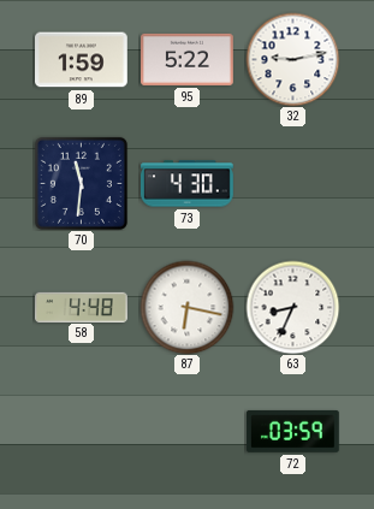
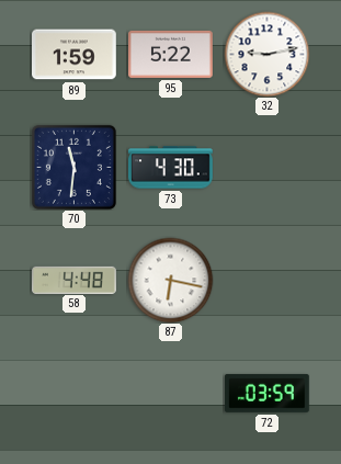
63: 8:34 -> none (292, 307)
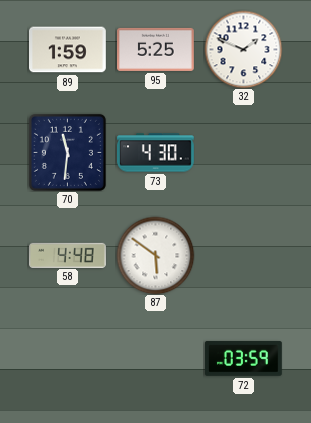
95: 5:22 -> 5:25 (156, 49)
32: 9:13 -> 1:49 (243, 49)
87: 6:17 -> 5:51 (155, 255)
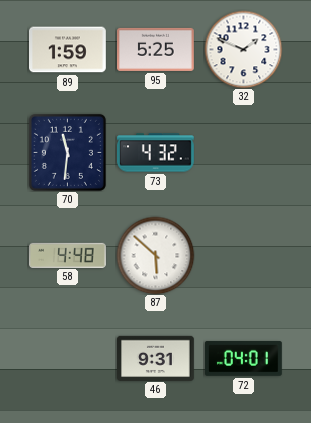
73: 4:30 -> 4:32 (156, 153)
87: 5:51 -> 5:52 (155, 255)
46: none -> 9:31 (156, 358)
72: 03:59 -> 04:01 (244, 358)
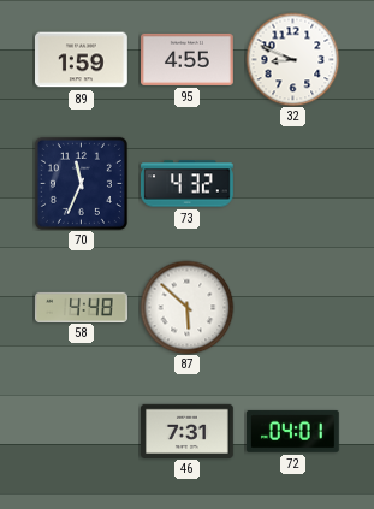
95: 5:25 -> 4:55 (188, 59)
32: 1:49 -> 8:49 (292, 59)
70: 11:31 -> 11:34 (81, 183)
46: 9:31 -> 7:31 (188, 431)
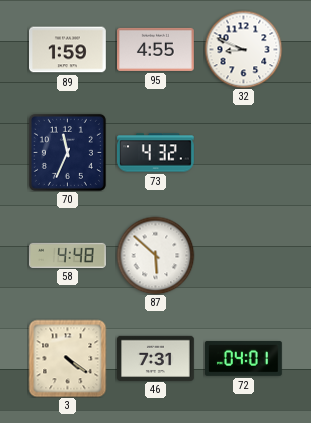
3: none -> 4:21 (67, 358)
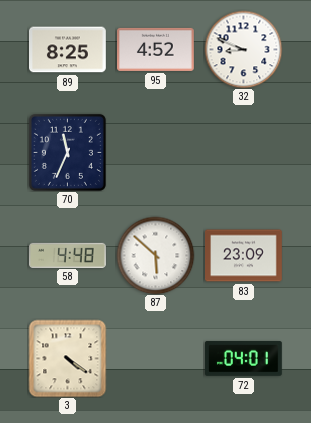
89: 1:59 -> 8:25 (68, 50)
95: 4:55 -> 4:52 (156, 49)
73: 4:32 -> none (156, 153)
83: none -> 23:09 (244, 256)
46: 7:31 -> none (156, 358)
